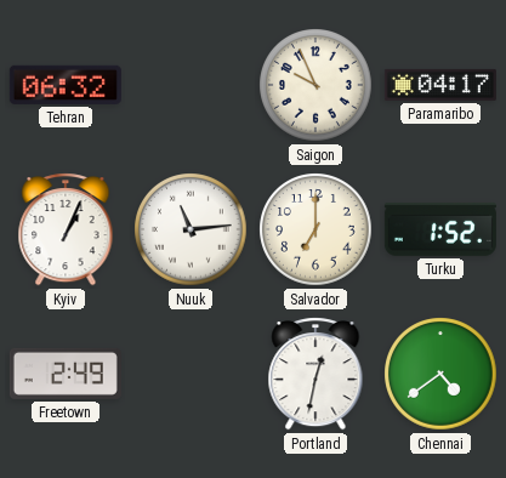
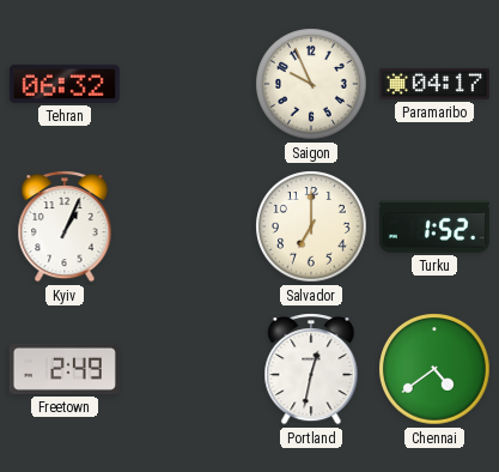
Nuuk: 11:14 -> none (191, 229)
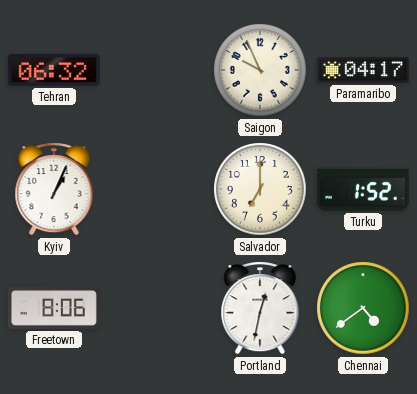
Freetown: 2:49 -> 8:06 (54, 308)
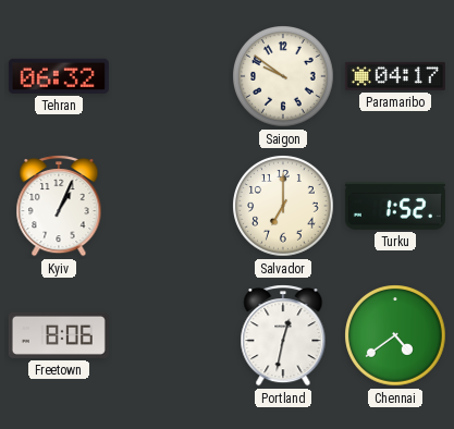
Saigon: 9:56 -> 9:51 (283, 76)
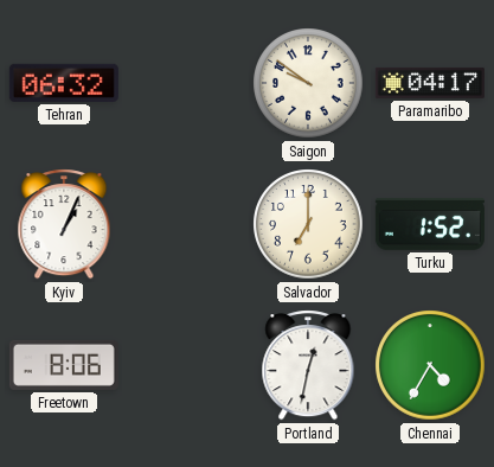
Chennai: 4:39 -> 4:35 (430, 365)
